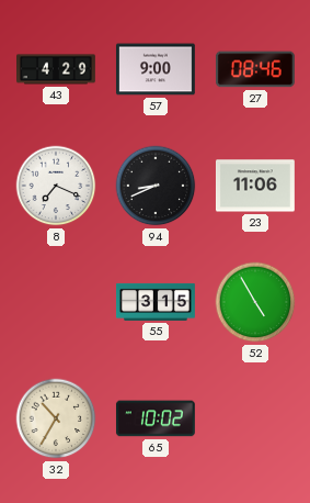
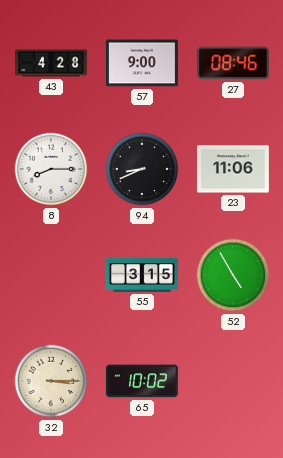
43: 4:29 -> 4:28 (52, 63)
8: 7:19 -> 8:15 (51, 169)
32: 10:35 -> 3:15 (51, 381)
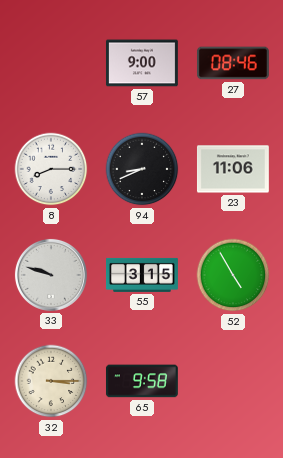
43: 4:28 -> none (52, 63)
33: none -> 9:48 (51, 275)
65: 10:02 -> 9:58 (142, 381)
